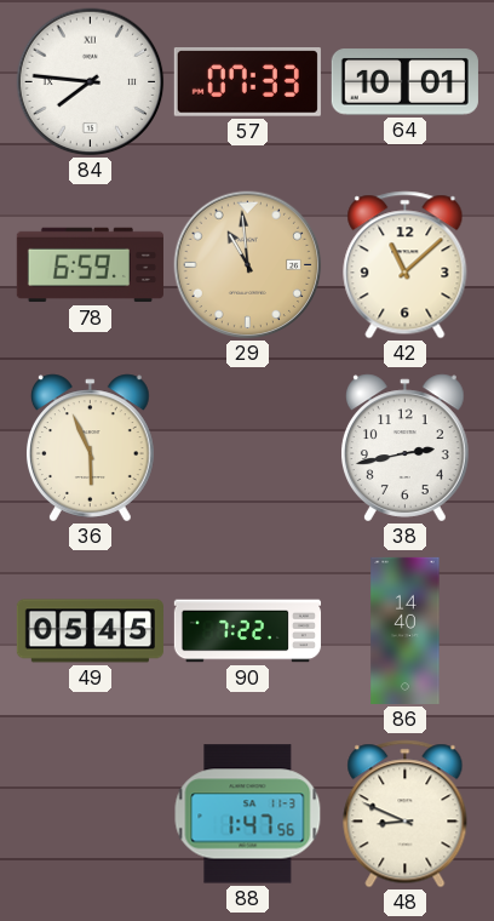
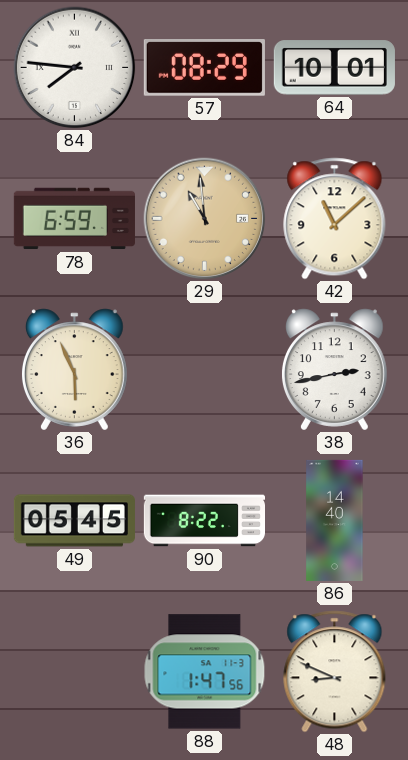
57: 07:33 -> 08:29 (204, 68)
90: 7:22 -> 8:22 (204, 521)
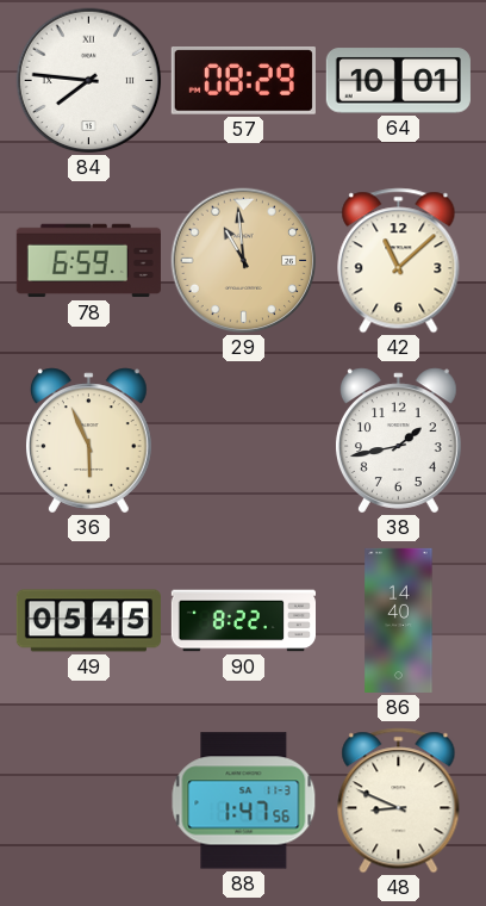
38: 2:43 -> 1:43 (398, 441)
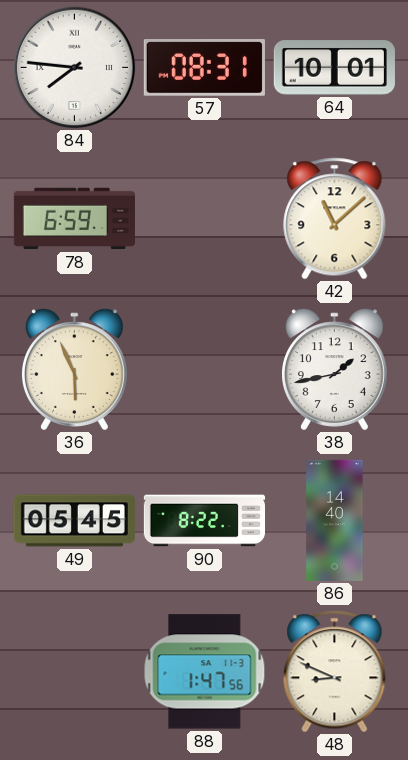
57: 08:29 -> 08:31 (204, 68)
29: 10:59 -> none (244, 261)
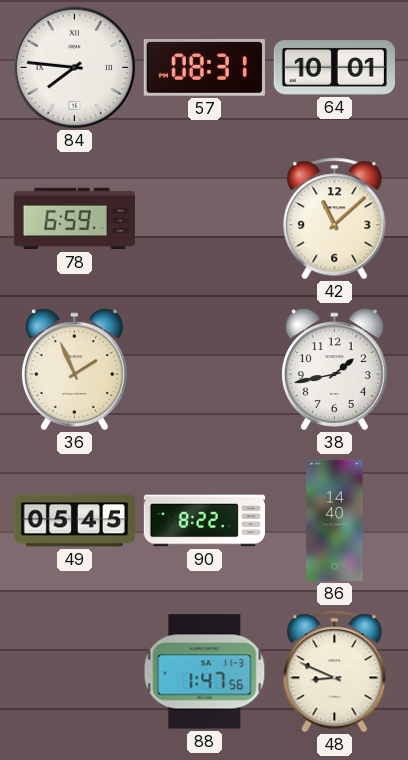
36: 5:56 -> 1:56 (74, 370)
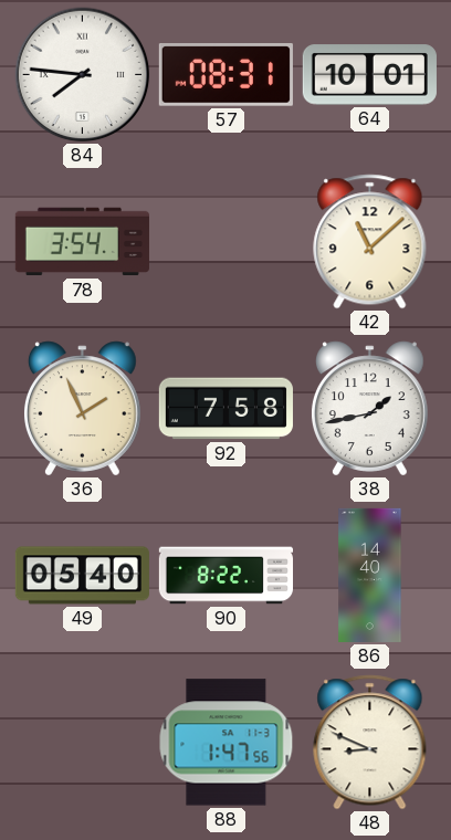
78: 6:59 -> 3:54 (82, 242)
92: none -> 7:58 (225, 409)
49: 05:45 -> 05:40 (82, 576)
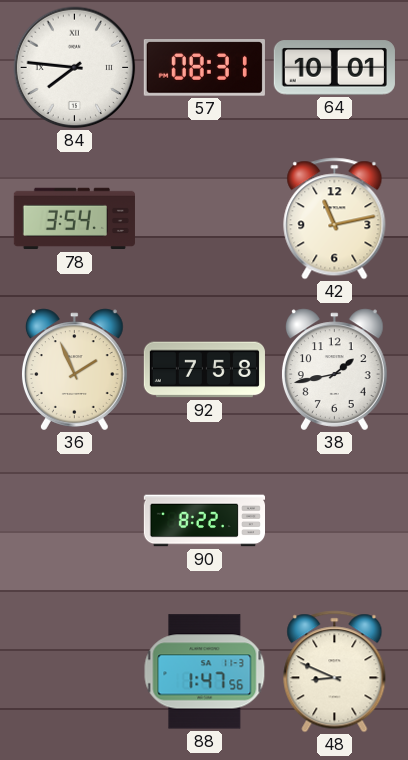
42: 11:08 -> 11:13 (335, 219)
49: 05:40 -> none (82, 576)
86: 14:40 -> none (370, 575)
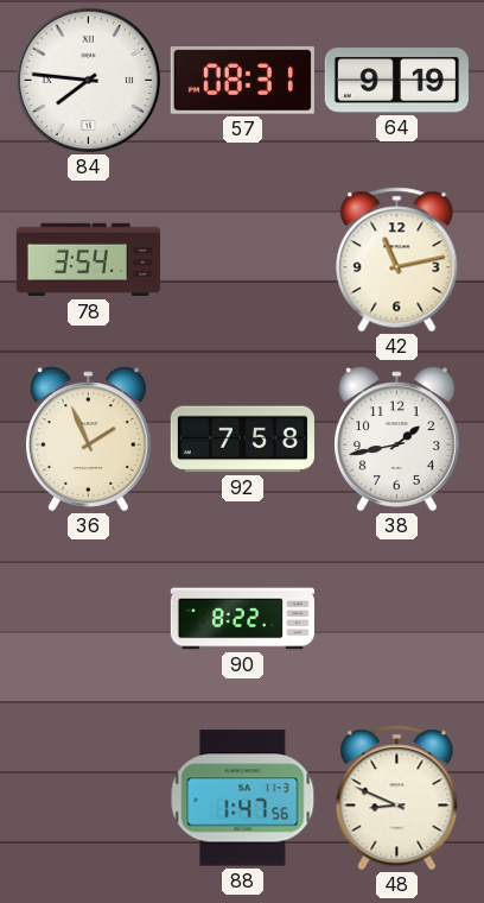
64: 10:01 -> 9:19 (396, 81)
